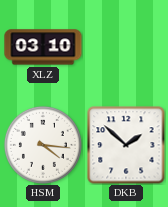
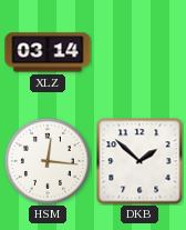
XLZ: 03:10 -> 03:14 (48, 52)
HSM: 4:16 -> 12:16 (48, 161)
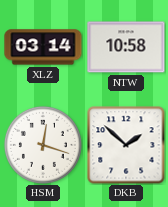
NTW: none -> 10:58 (126, 47)
HSM: 12:16 -> 12:18 (43, 145)
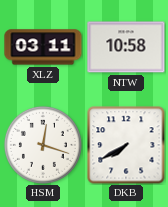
XLZ: 03:14 -> 03:11 (43, 47)
DKB: 1:52 -> 7:40 (126, 145)
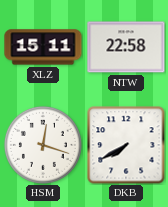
XLZ: 03:11 -> 15:11 (43, 47)
NTW: 10:58 -> 22:58 (126, 47)
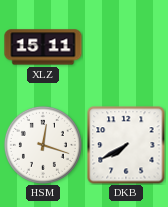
NTW: 22:58 -> none (126, 47)
